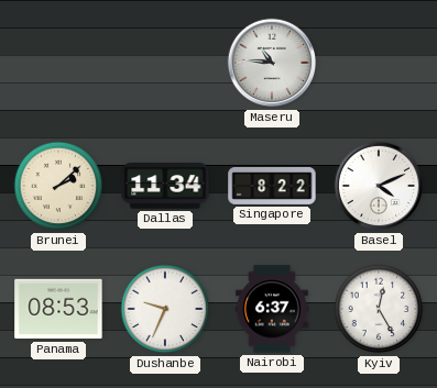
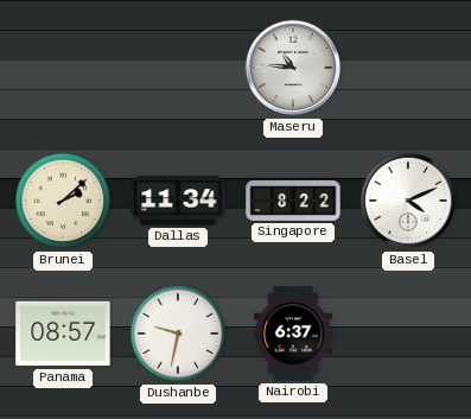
Panama: 08:53 -> 08:57 (63, 334)
Dushanbe: 9:34 -> 9:32 (178, 334)
Kyiv: 12:25 -> none (379, 309)
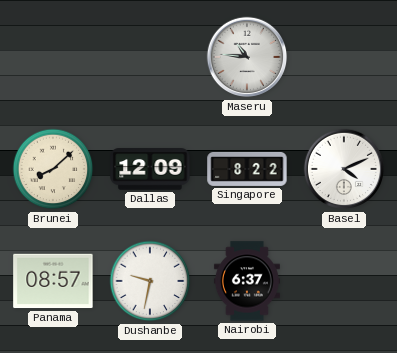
Brunei: 2:08 -> 8:08 (53, 169)
Dallas: 11:34 -> 12:09 (150, 169)
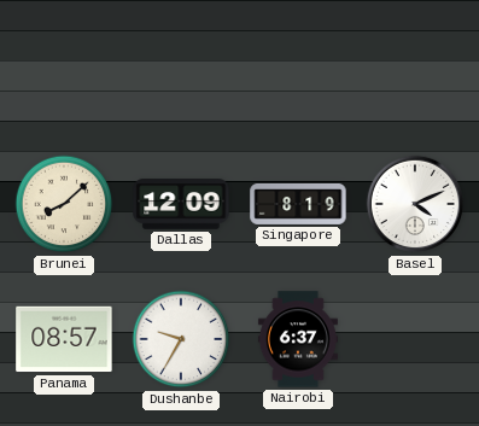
Maseru: 10:46 -> none (247, 57)
Singapore: 8:22 -> 8:19 (298, 204)
Dushanbe: 9:32 -> 9:35 (181, 339)
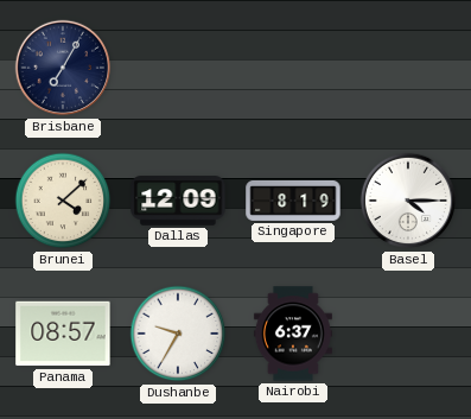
Brisbane: none -> 7:05 (63, 68)
Brunei: 8:08 -> 4:08 (63, 201)
Basel: 4:11 -> 4:15 (408, 201)
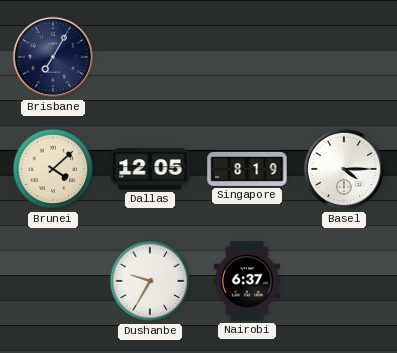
Dallas: 12:09 -> 12:05 (150, 169)
Panama: 08:57 -> none (63, 334)
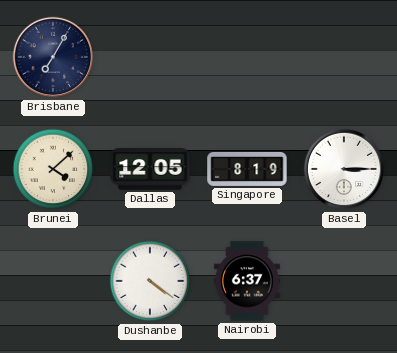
Basel: 4:15 -> 3:15 (344, 169)
Dushanbe: 9:35 -> 4:21 (150, 281)
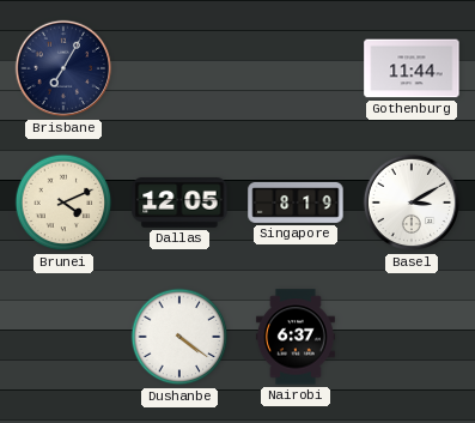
Gothenburg: none -> 11:44 (412, 68)
Brunei: 4:08 -> 4:11 (63, 203)
Basel: 3:15 -> 3:10 (412, 203)
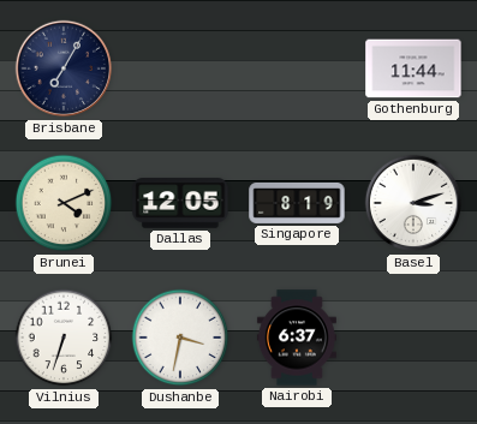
Basel: 3:10 -> 3:12 (413, 203)
Vilnius: none -> 6:33 (64, 338)
Dushanbe: 4:21 -> 3:32 (180, 338)
